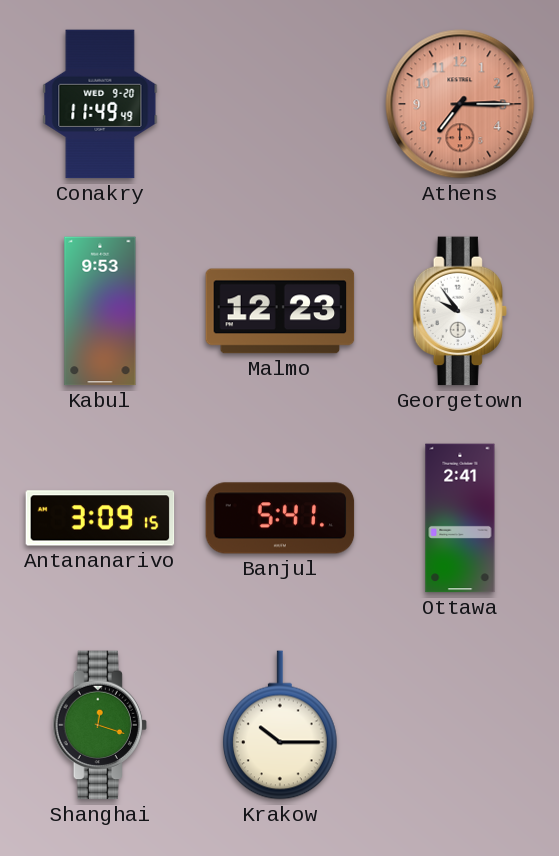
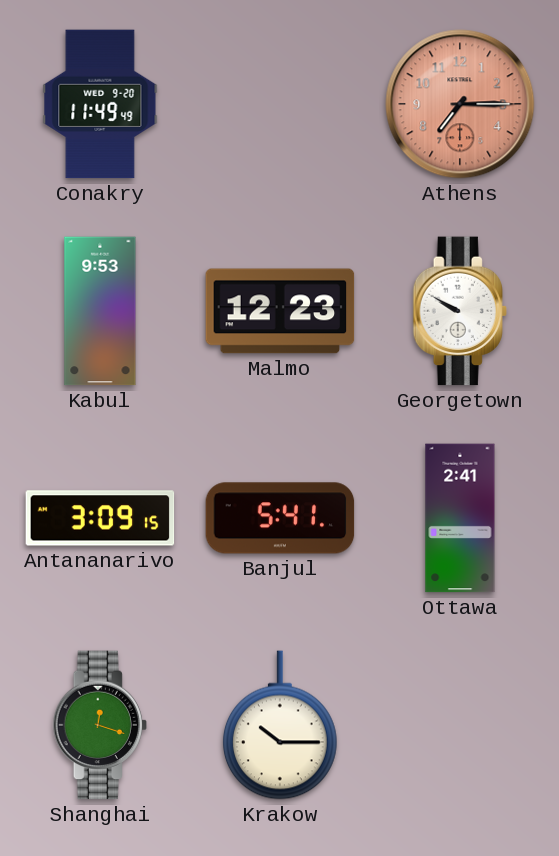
Georgetown: 9:54 -> 9:50 (460, 311)
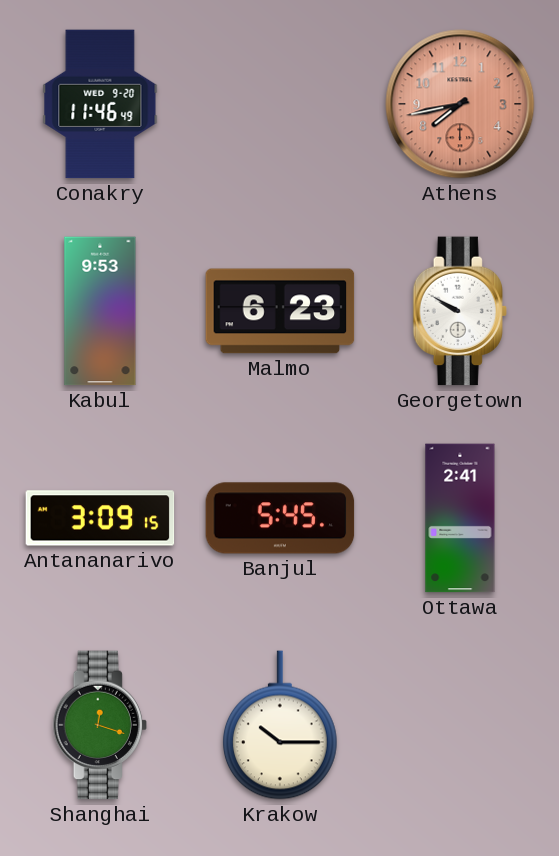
Conakry: 11:49 -> 11:46 (100, 104)
Athens: 7:15 -> 7:43 (460, 104)
Malmo: 12:23 -> 6:23 (280, 311)
Banjul: 5:41 -> 5:45 (280, 518)
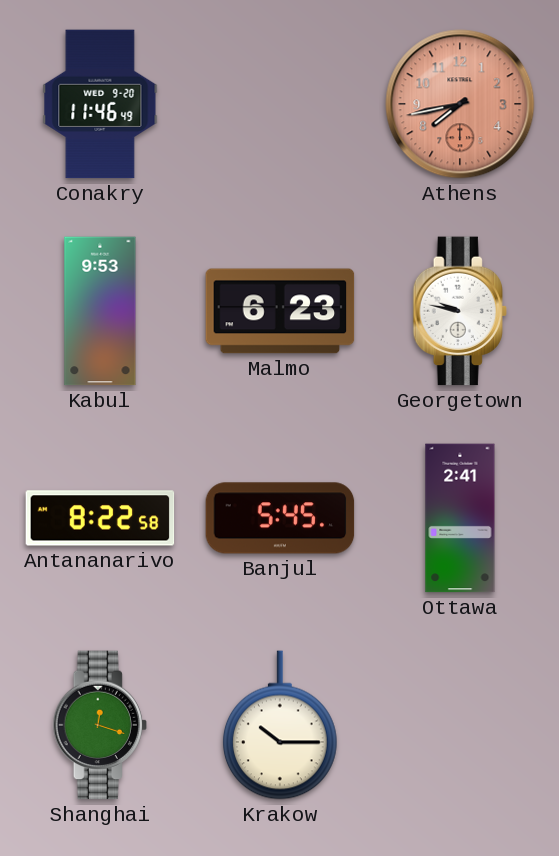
Georgetown: 9:50 -> 9:47 (460, 311)
Antananarivo: 3:09 -> 8:22 (100, 518)
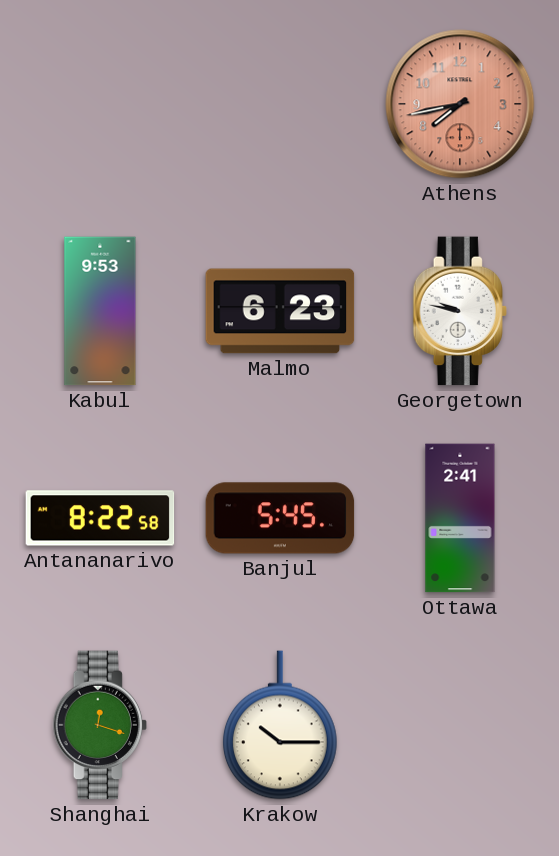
Conakry: 11:46 -> none (100, 104)
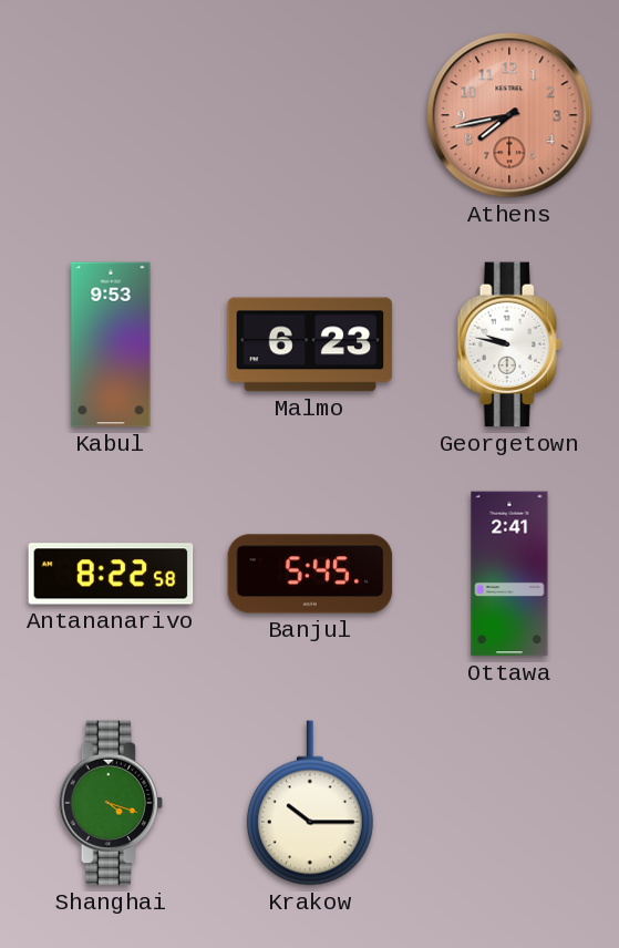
Shanghai: 12:18 -> 4:18 (111, 803)
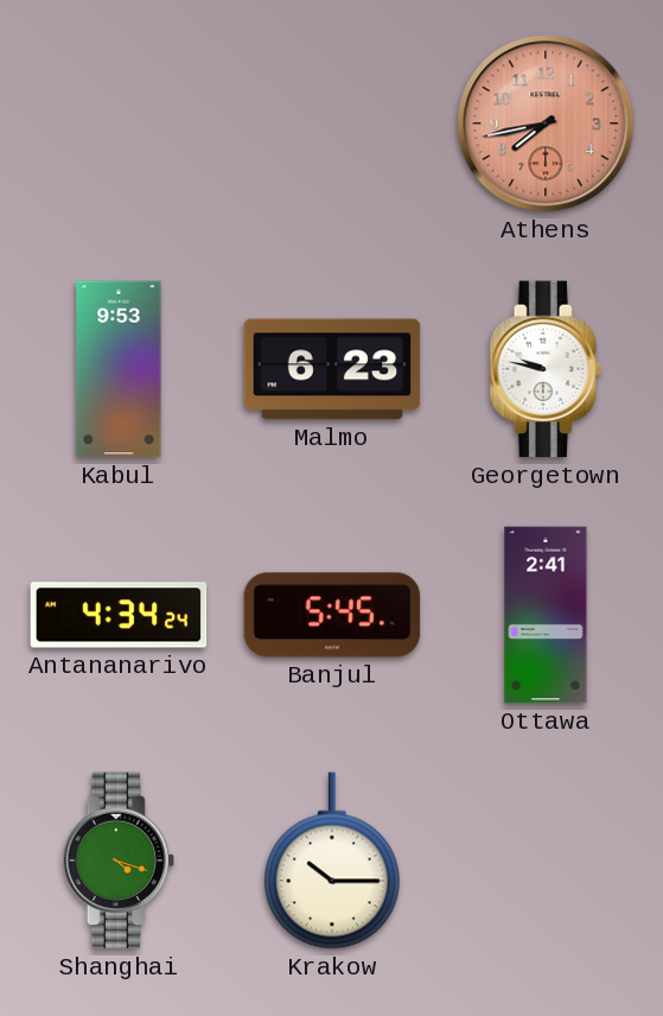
Antananarivo: 8:22 -> 4:34 (119, 615)
